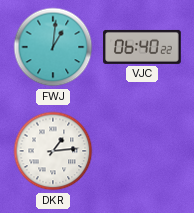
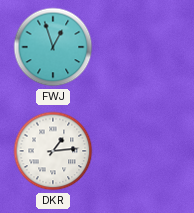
FWJ: 1:01 -> 12:57 (53, 47)
VJC: 06:40 -> none (142, 47)
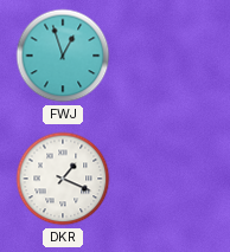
DKR: 1:14 -> 1:19 (63, 179)
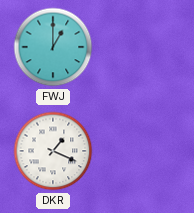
FWJ: 12:57 -> 1:00 (53, 47)
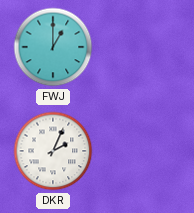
DKR: 1:19 -> 2:04 (53, 151)
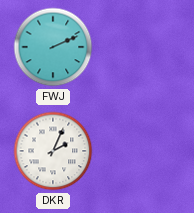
FWJ: 1:00 -> 2:11 (53, 47)
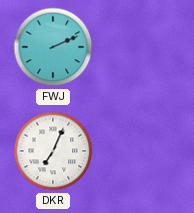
DKR: 2:04 -> 7:04 (53, 151)
